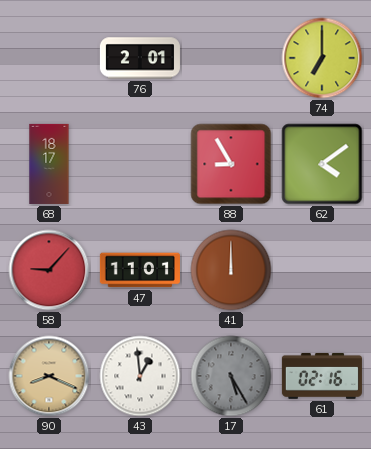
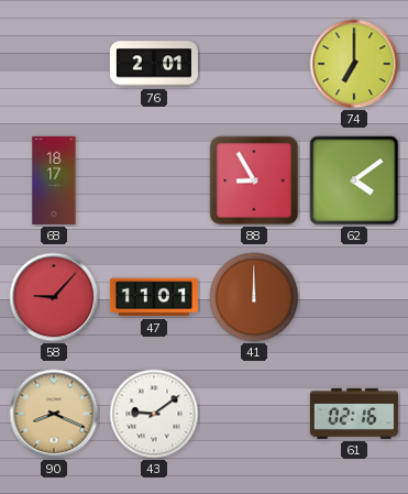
43: 12:59 -> 9:09 (154, 414)
17: 5:25 -> none (231, 376)
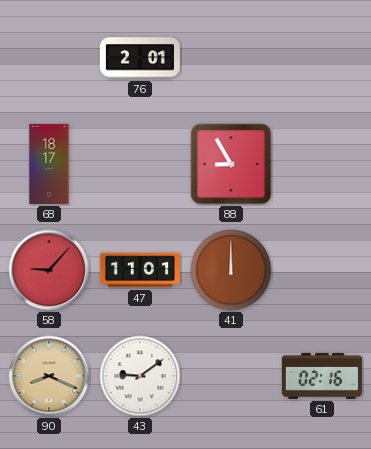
74: 7:00 -> none (354, 64)
62: 4:09 -> none (354, 180)
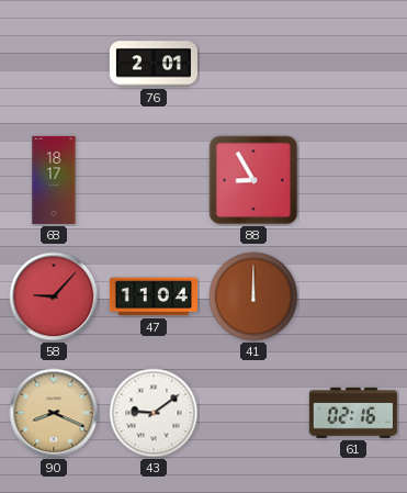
47: 11:01 -> 11:04 (154, 296)
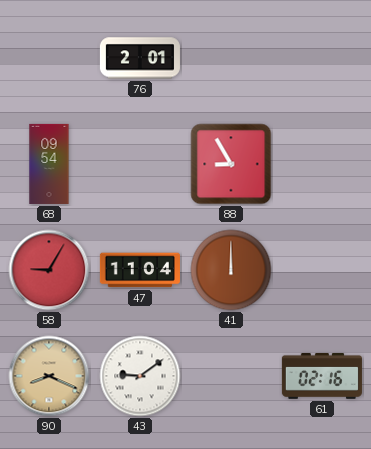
68: 18:17 -> 09:54 (49, 164)
58: 9:07 -> 9:05 (49, 270)
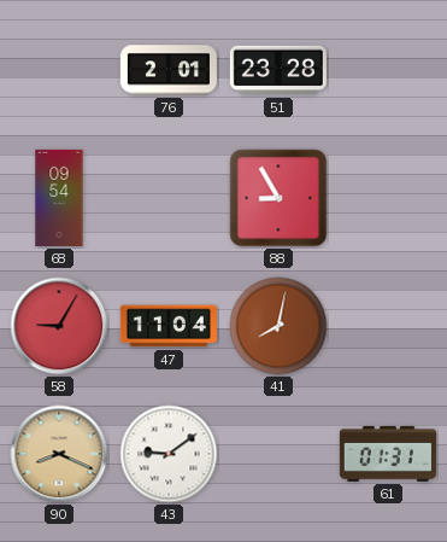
51: none -> 23:28 (278, 70)
41: 12:00 -> 8:02 (278, 326)
61: 02:16 -> 01:31 (388, 454)
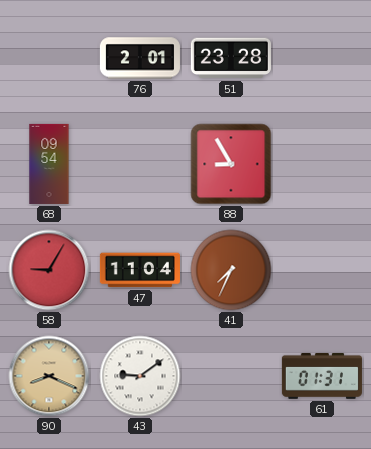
41: 8:02 -> 7:34 (231, 270)
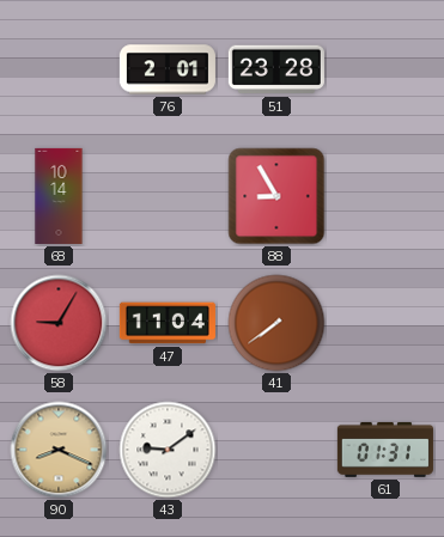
68: 09:54 -> 10:14 (59, 196)
41: 7:34 -> 7:39 (276, 323)
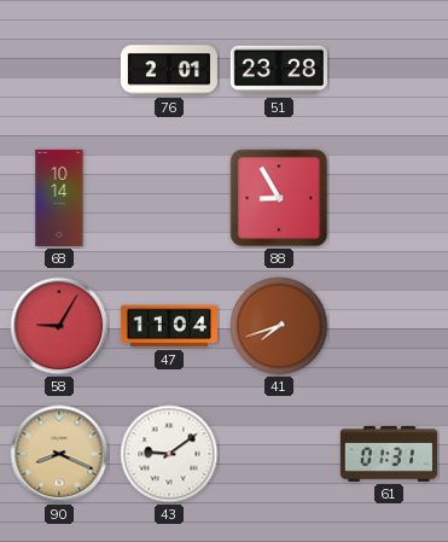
41: 7:39 -> 7:42 (279, 326)
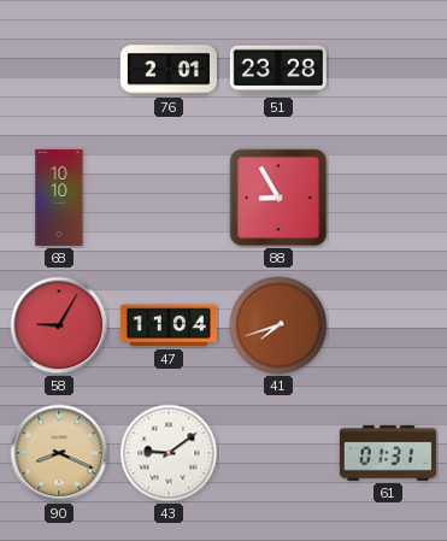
68: 10:14 -> 10:10 (59, 198)
